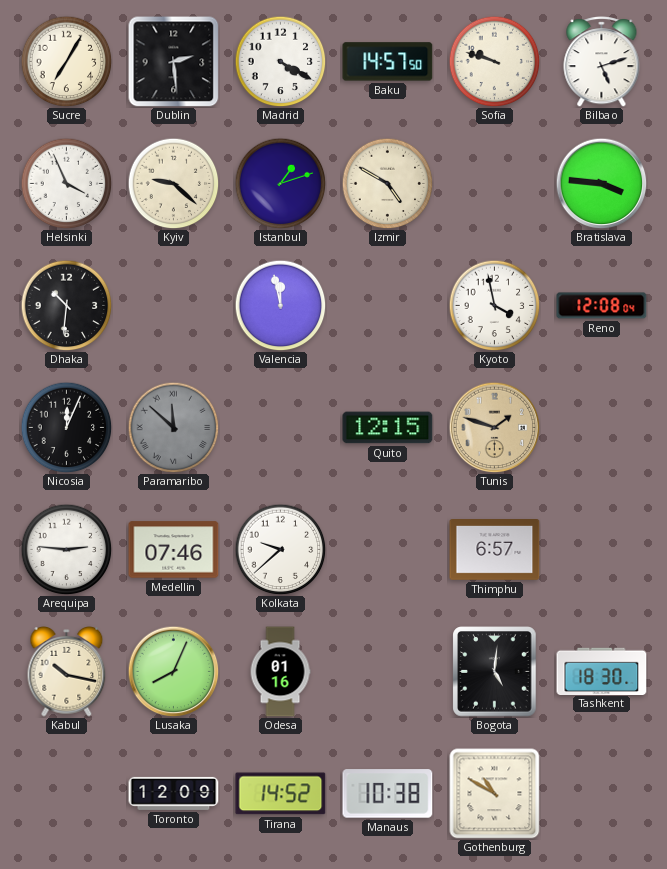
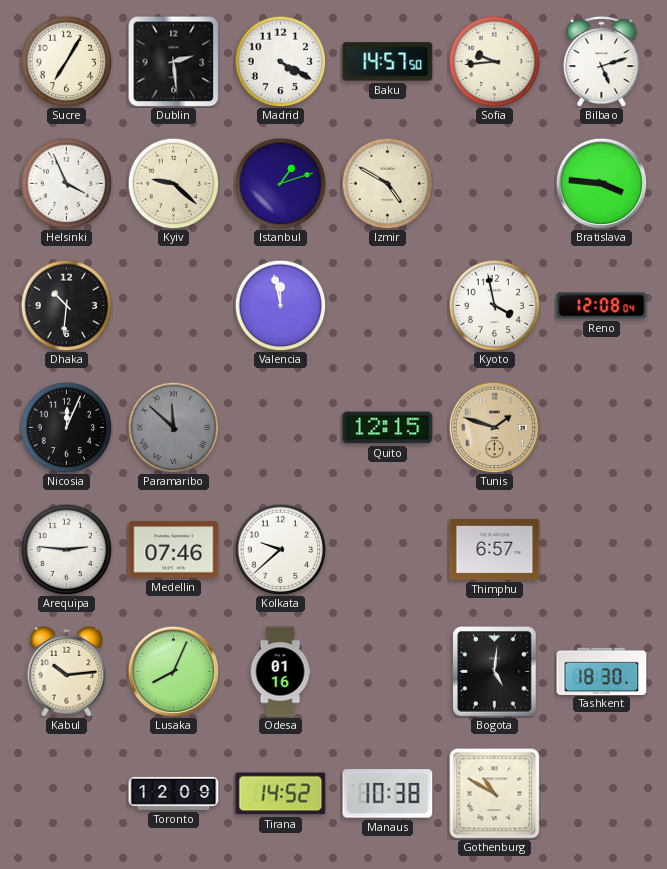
Sofia: 9:48 -> 9:44 (494, 61)
Kabul: 10:17 -> 10:14 (67, 672)
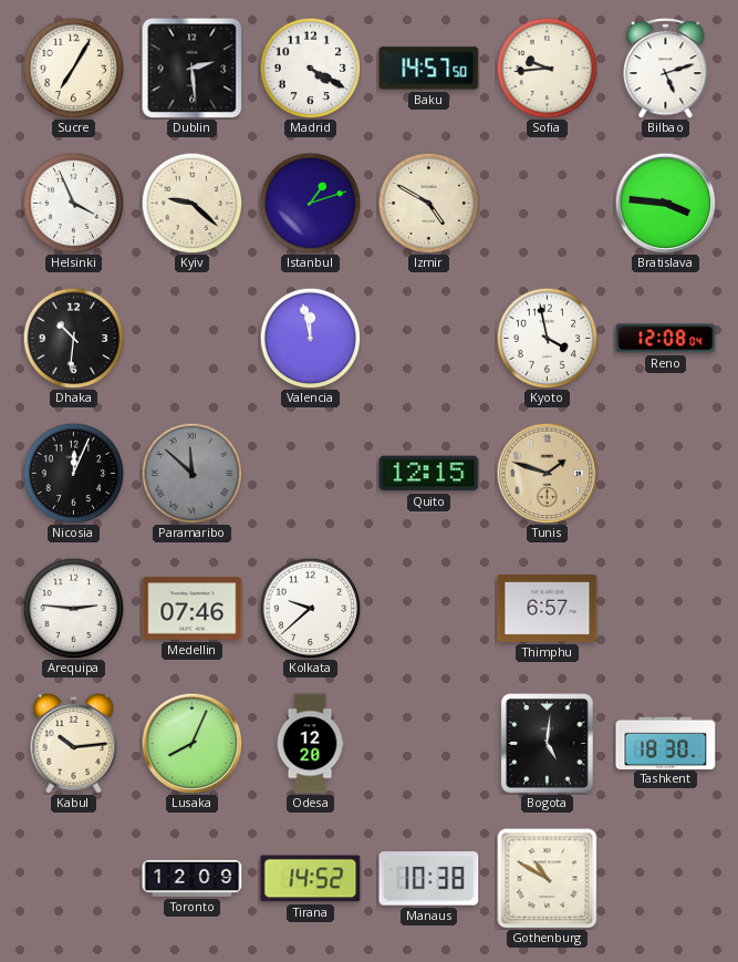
Odesa: 01:16 -> 12:20 (310, 744)
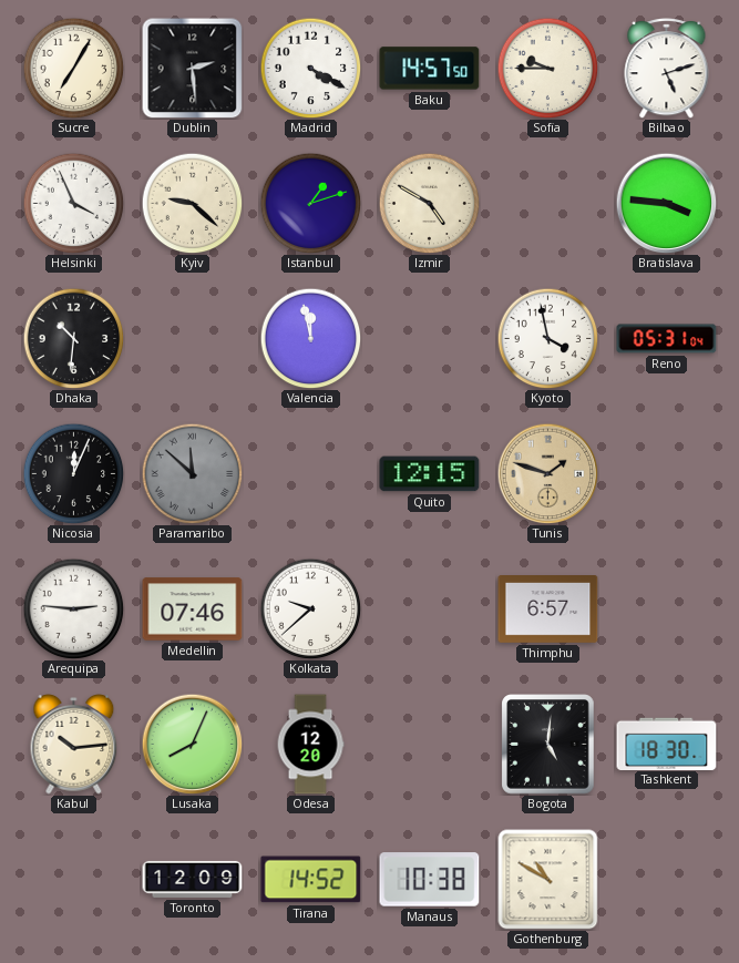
Sofia: 9:44 -> 9:45 (547, 68)
Reno: 12:08 -> 05:31 (667, 339)
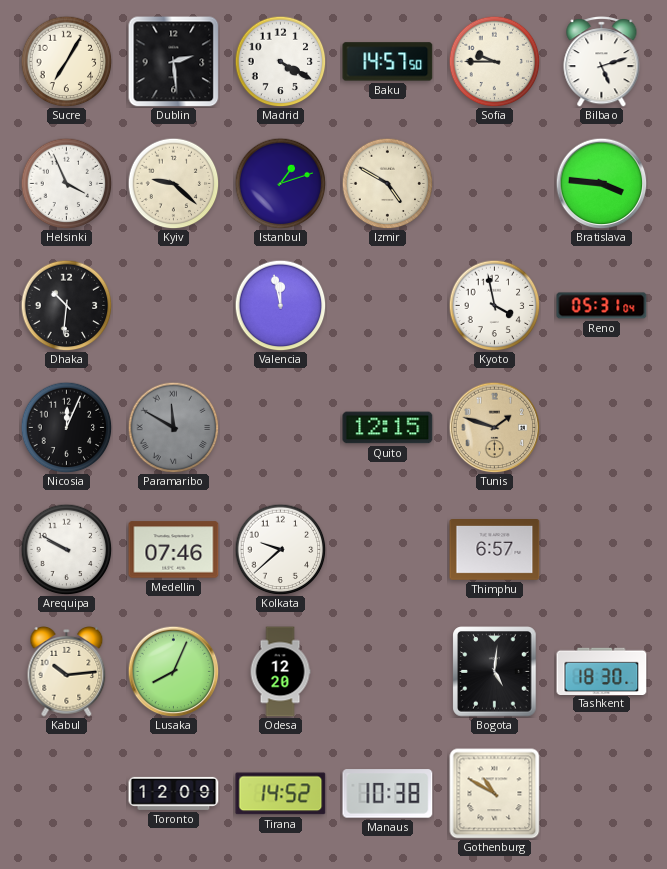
Paramaribo: 11:52 -> 11:50 (173, 427)
Arequipa: 2:46 -> 9:50 (66, 549)
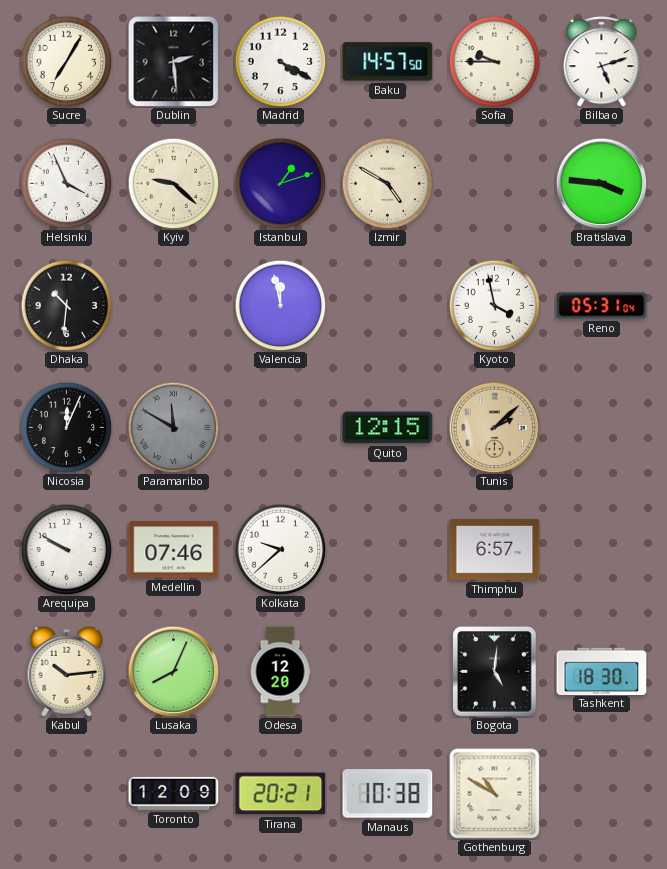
Tunis: 1:48 -> 2:08 (494, 427)
Tirana: 14:52 -> 20:21 (281, 794)
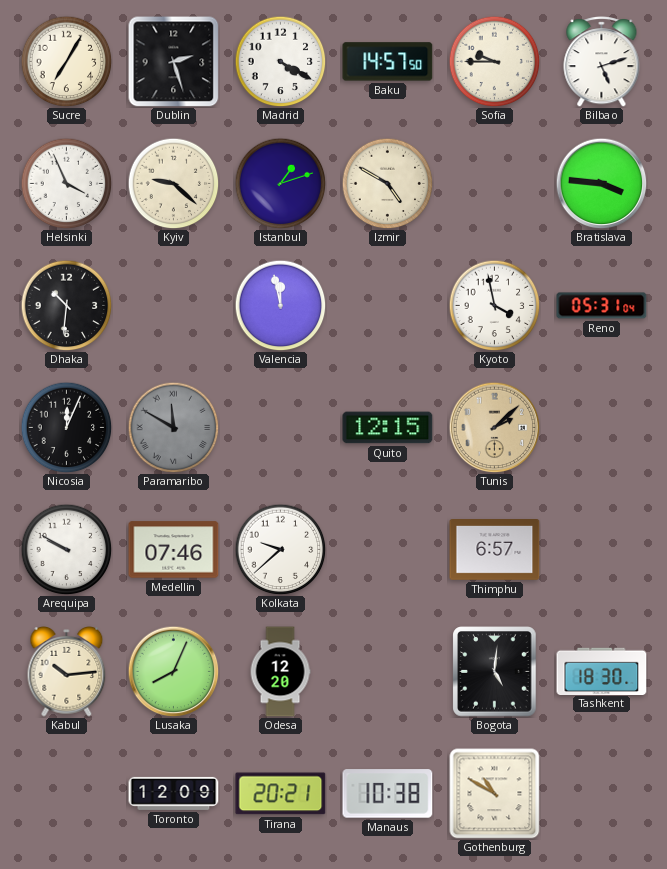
Dublin: 2:29 -> 2:27 (173, 61)
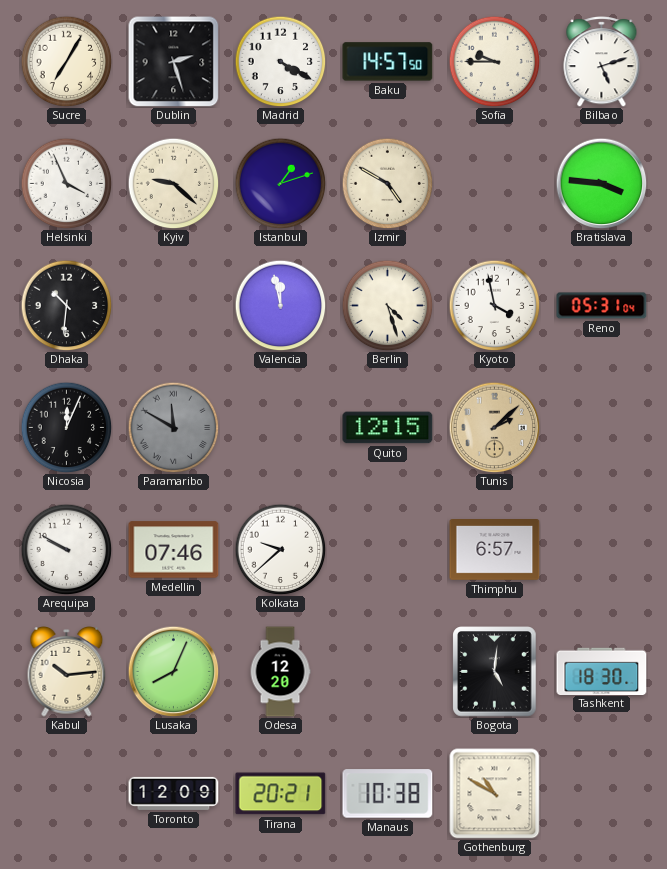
Berlin: none -> 4:27 (387, 305)
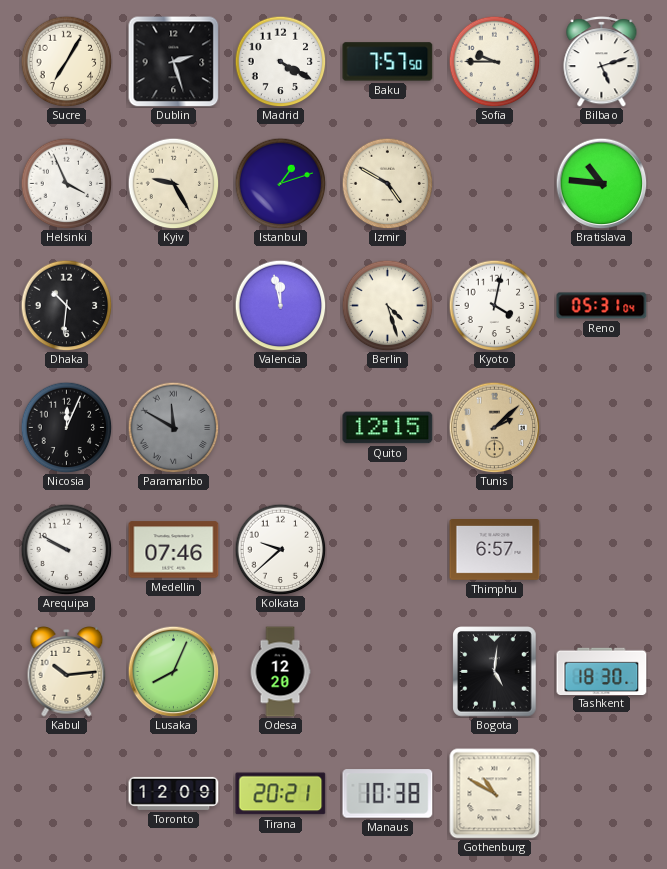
Baku: 14:57 -> 7:57 (388, 62)
Kyiv: 9:22 -> 9:25 (173, 183)
Bratislava: 3:46 -> 10:46 (601, 183)
Kyoto: 3:58 -> 4:02 (494, 305)
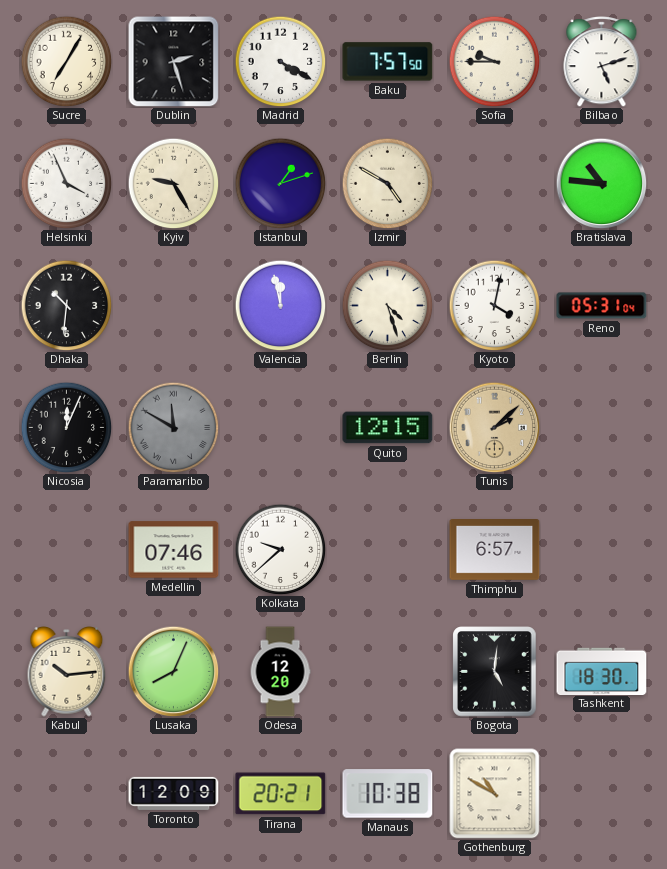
Arequipa: 9:50 -> none (66, 549)
